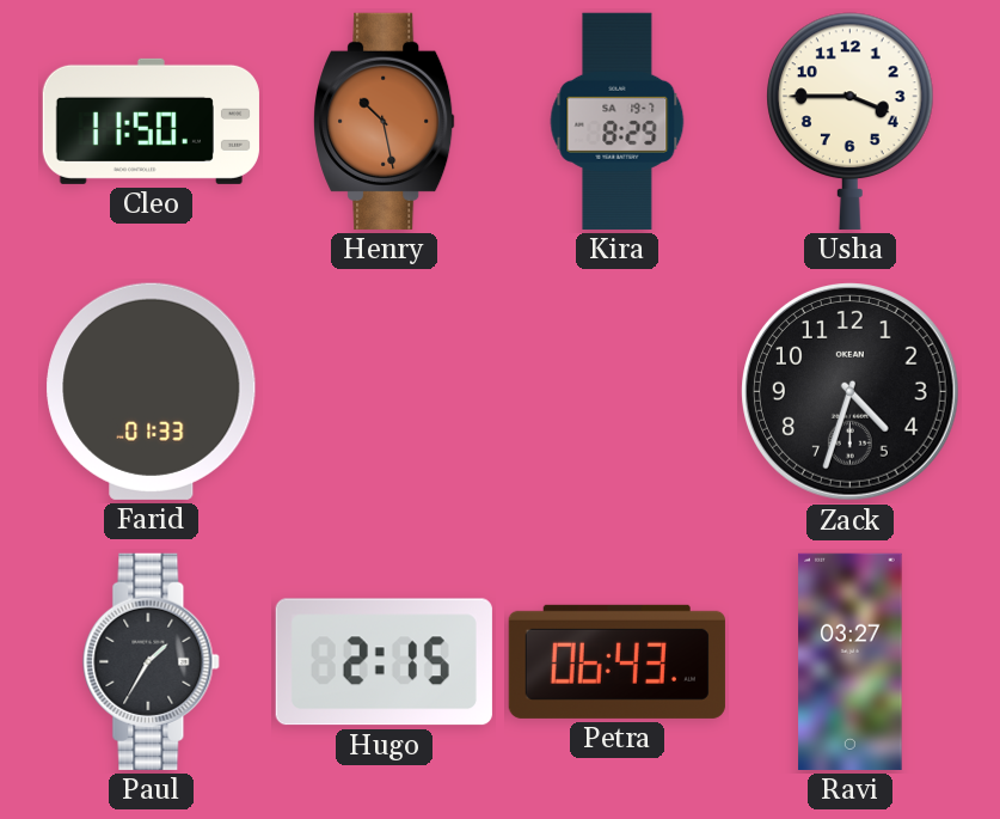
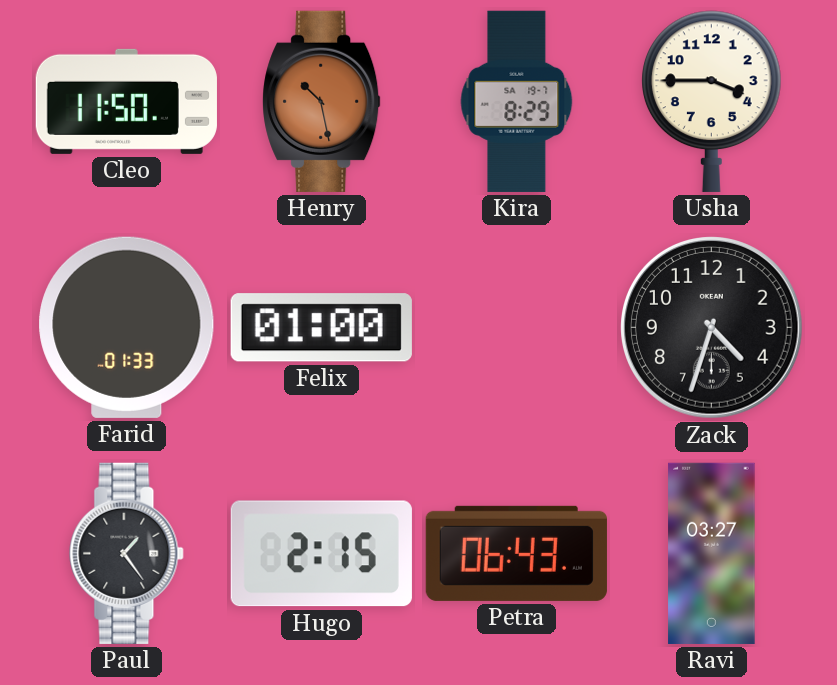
Felix: none -> 01:00 (321, 328)
Paul: 1:35 -> 1:24 (127, 553)
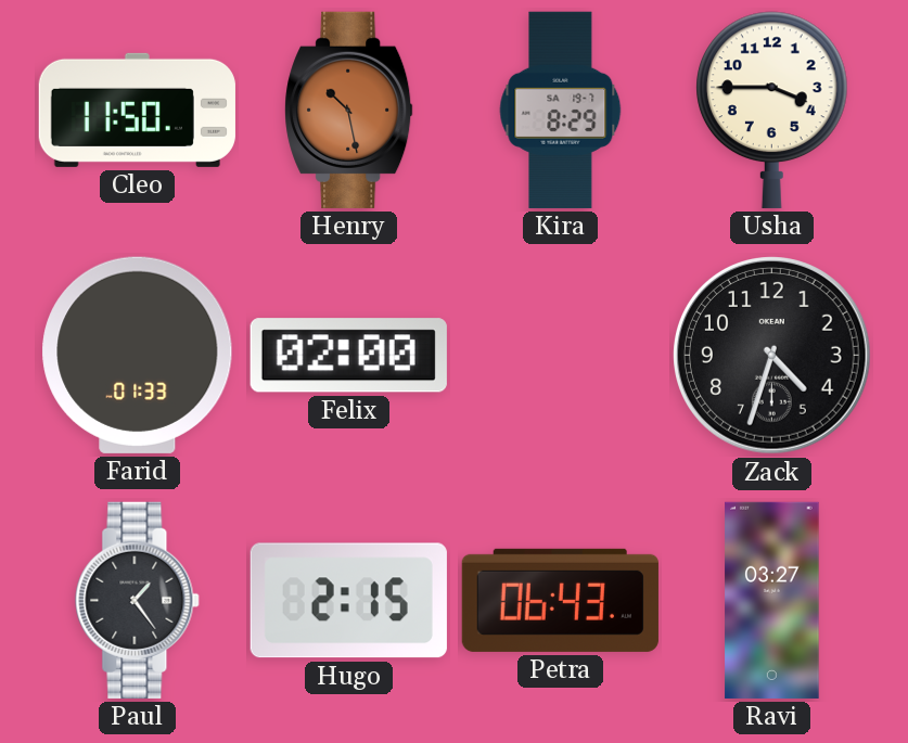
Felix: 01:00 -> 02:00 (348, 356)
